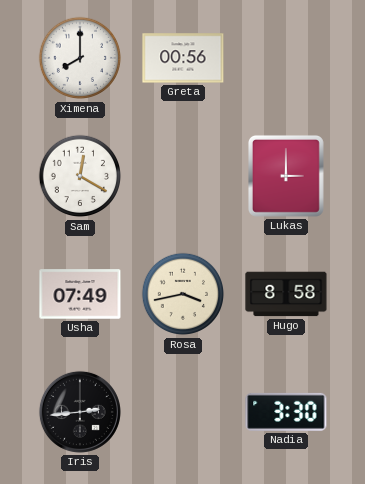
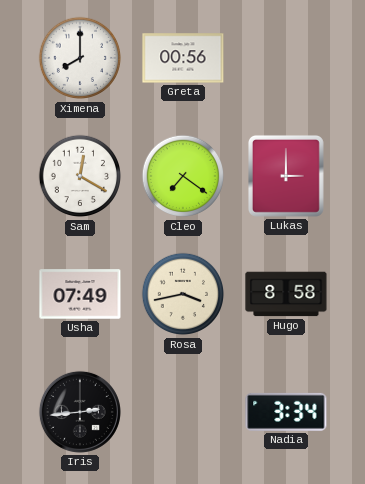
Cleo: none -> 7:21 (183, 176)
Nadia: 3:30 -> 3:34 (286, 412)
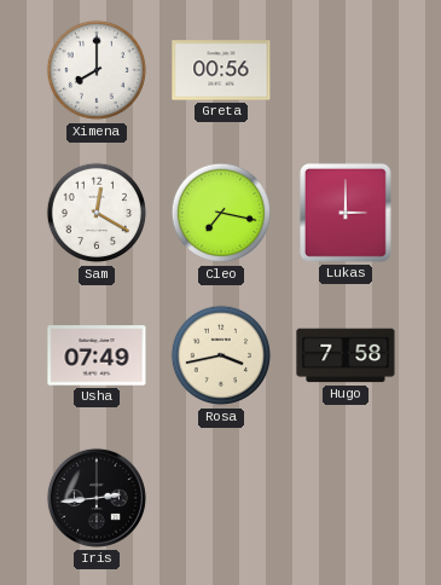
Cleo: 7:21 -> 7:17 (221, 213)
Hugo: 8:58 -> 7:58 (346, 355)
Nadia: 3:34 -> none (286, 412)
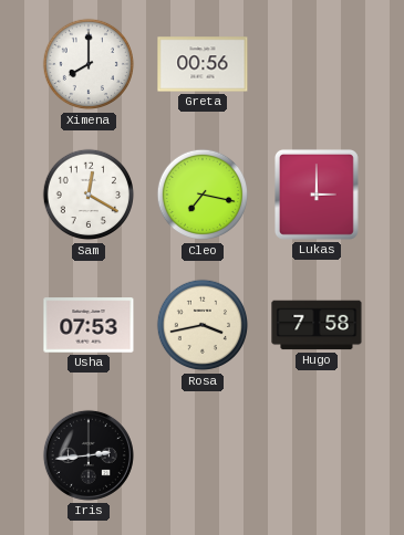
Usha: 07:49 -> 07:53 (89, 325)
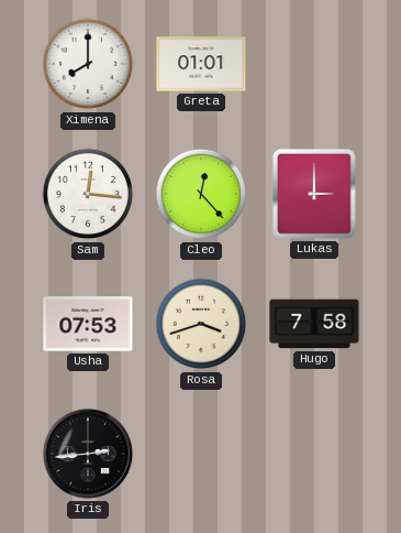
Greta: 00:56 -> 01:01 (201, 64)
Sam: 12:20 -> 12:16 (88, 194)
Cleo: 7:17 -> 12:23 (201, 194)
Rosa: 3:43 -> 3:42 (201, 324)
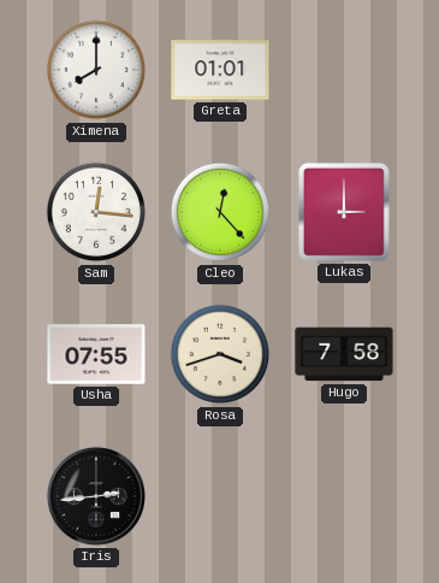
Usha: 07:53 -> 07:55 (96, 354)
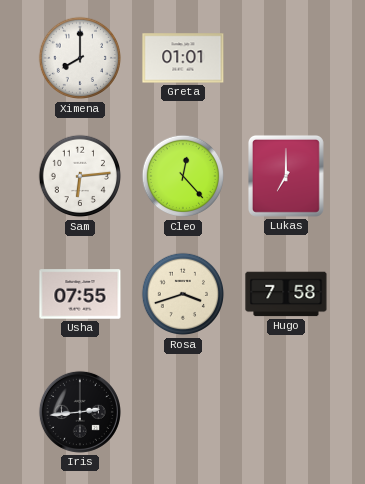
Sam: 12:16 -> 6:14 (80, 176)
Lukas: 3:00 -> 7:00 (286, 176)
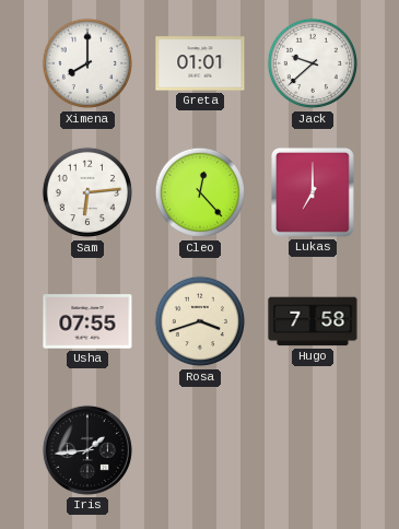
Jack: none -> 9:38 (313, 63)
Iris: 2:44 -> 1:44 (87, 450)
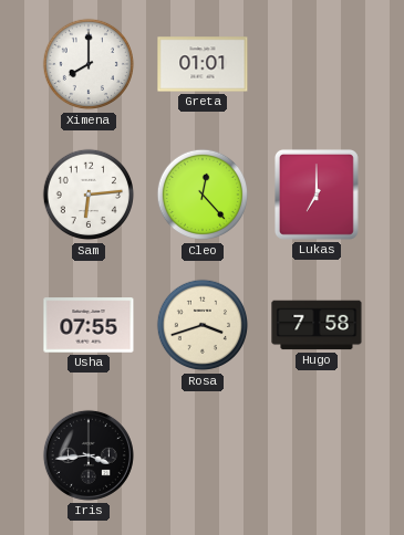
Jack: 9:38 -> none (313, 63)
Iris: 1:44 -> 3:44 (89, 455)
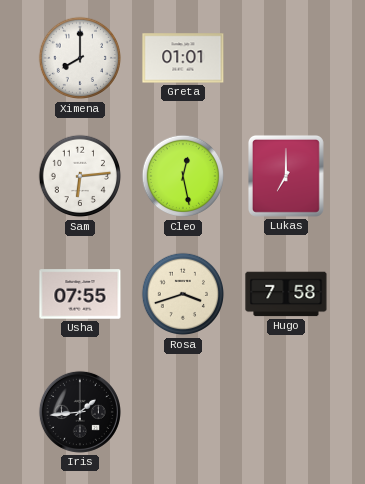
Cleo: 12:23 -> 12:28 (183, 176)
Iris: 3:44 -> 1:44 (80, 412)
